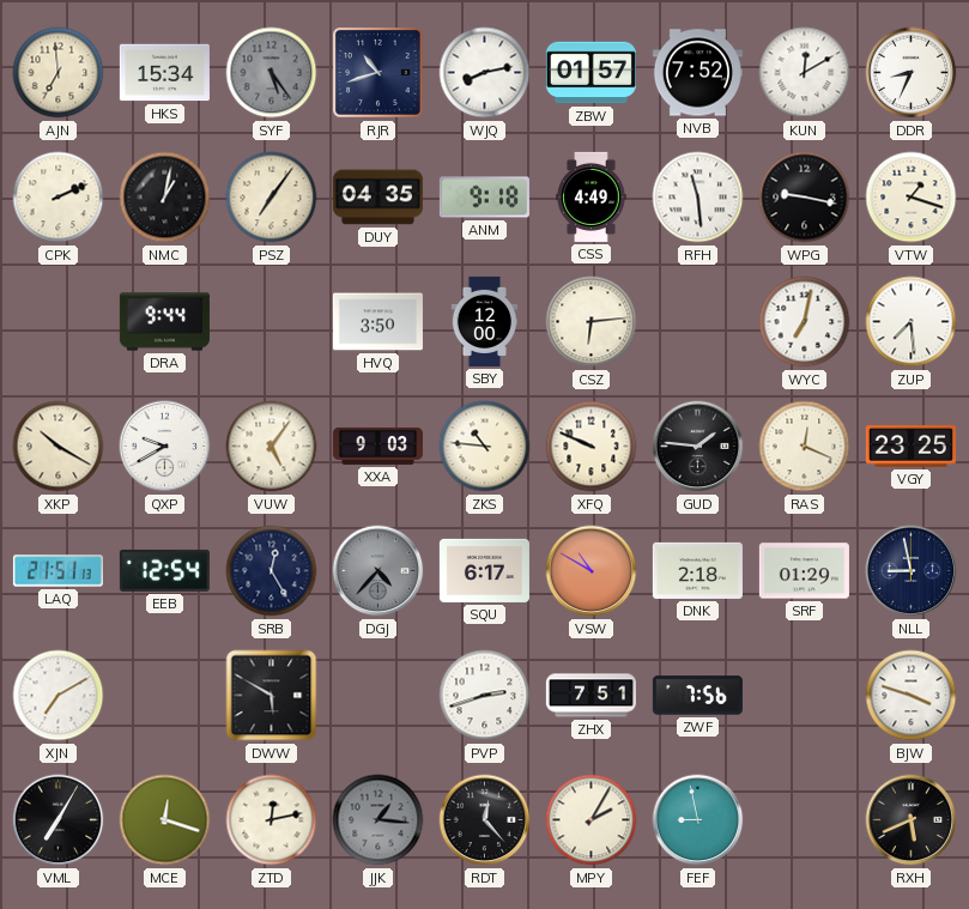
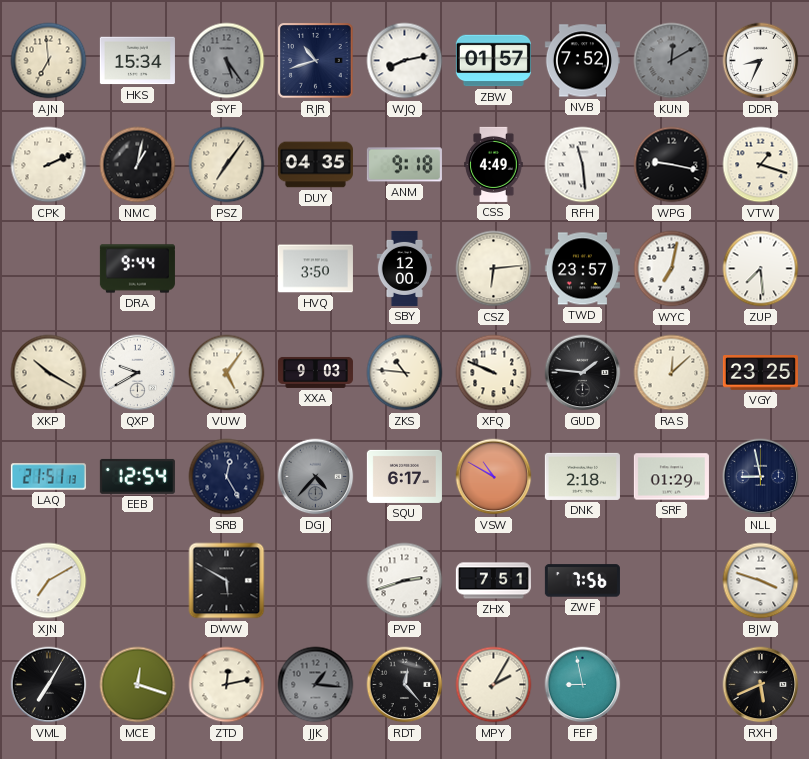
KUN dial: white -> grey (672, 61)
TWD: none -> 23:57 (582, 269)
RAS: 12:19 -> 12:08 (672, 373)
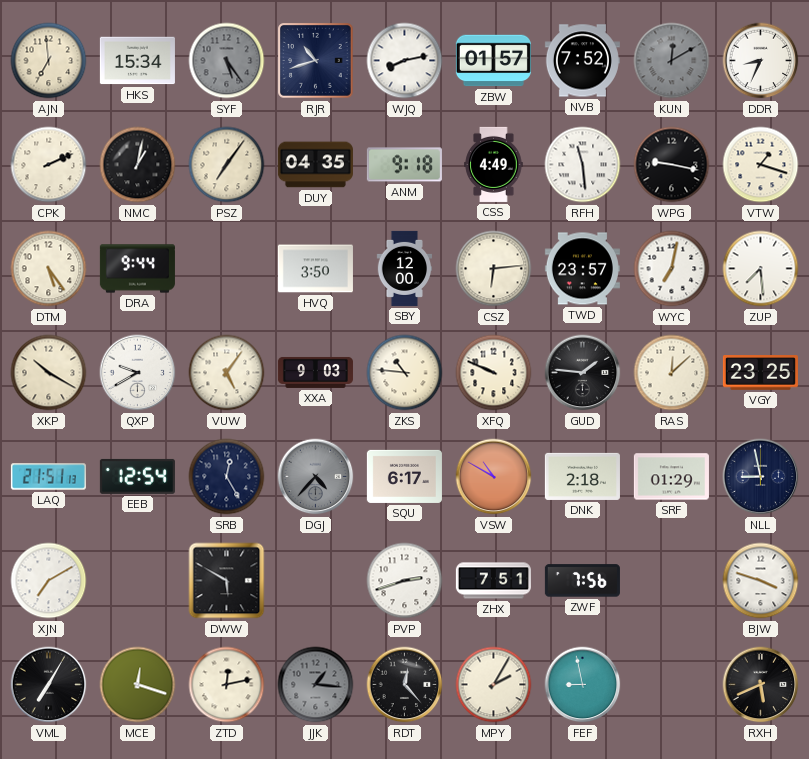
DTM: none -> 5:24 (49, 269)
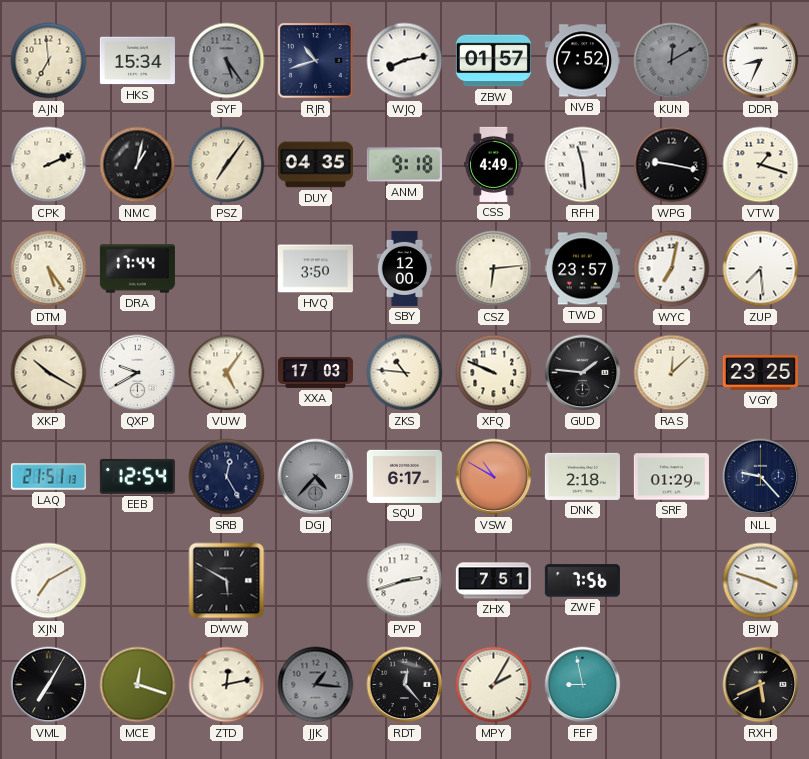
DRA: 9:44 -> 17:44 (137, 269)
XXA: 9:03 -> 17:03 (315, 372)
NLL: 8:58 -> 9:23 (761, 477)
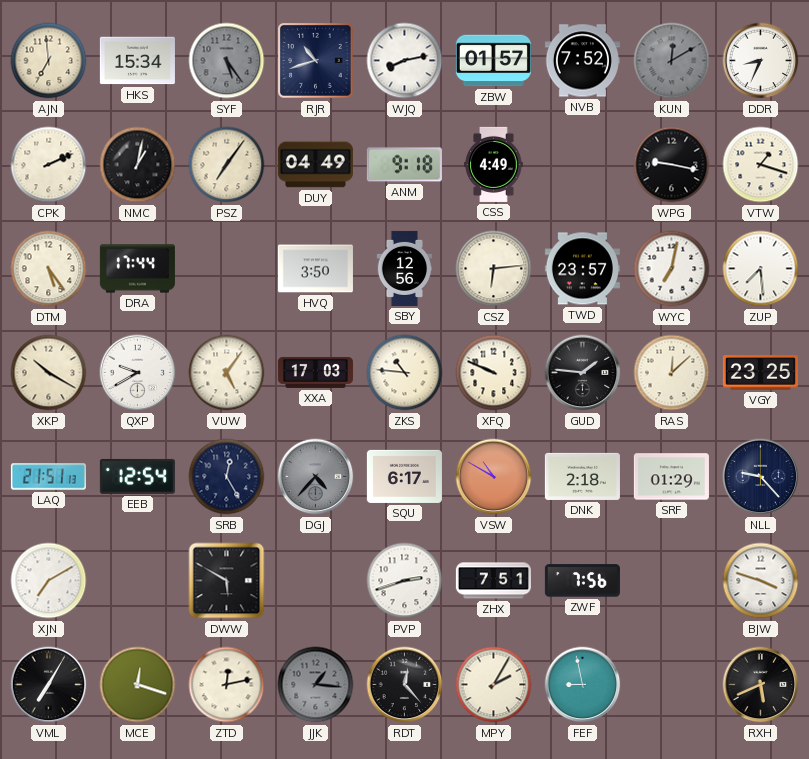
DUY: 04:35 -> 04:49 (315, 165)
RFH: 11:29 -> none (583, 165)
SBY: 12:00 -> 12:56 (405, 268)
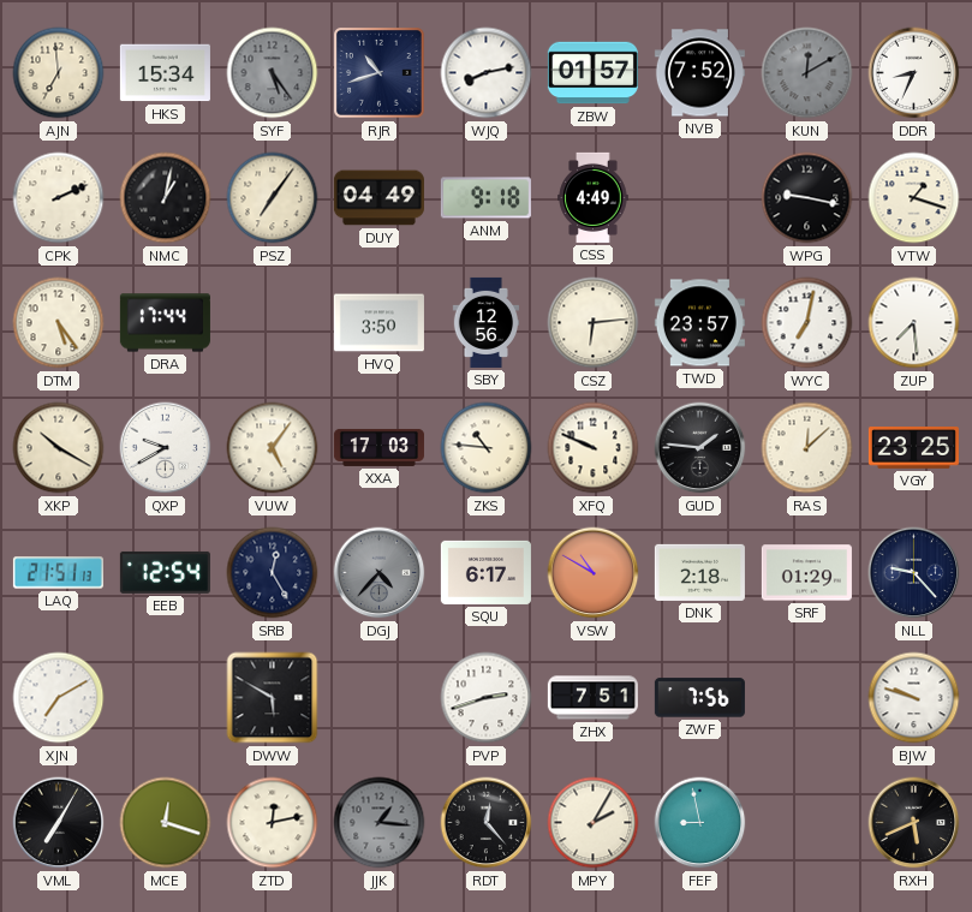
BJW: 3:48 -> 9:48 (914, 698)
